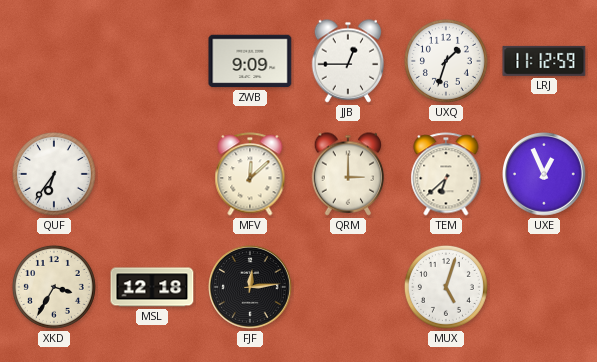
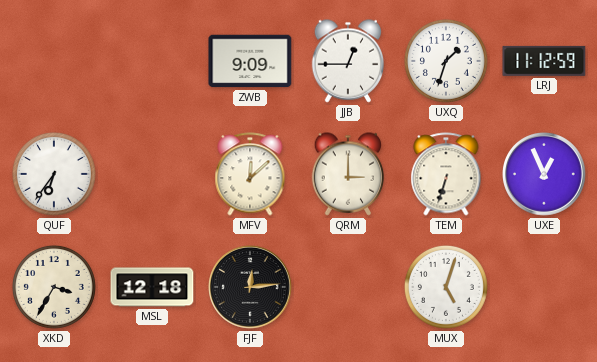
TEM: 6:38 -> 6:33 (446, 174)
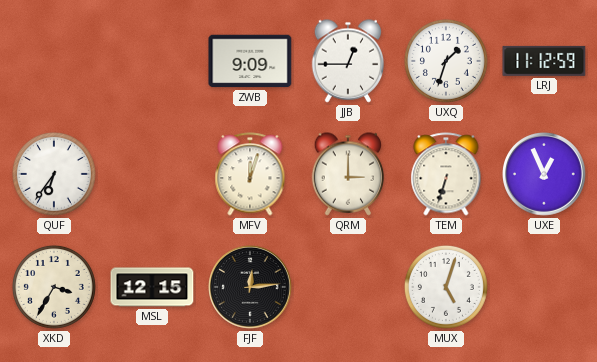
MFV: 12:08 -> 12:03 (250, 174)
MSL: 12:18 -> 12:15 (152, 287)
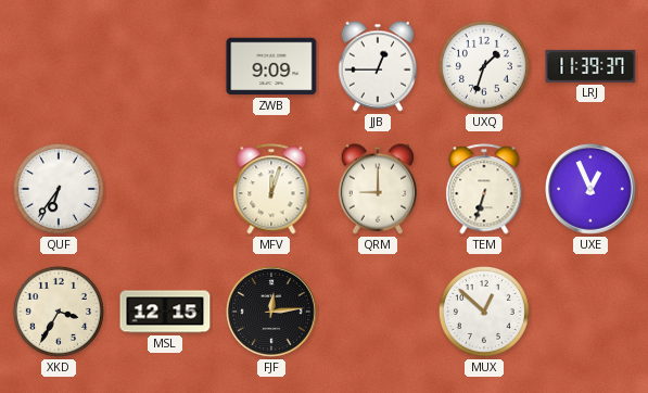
LRJ: 11:12 -> 11:39 (590, 66)
QRM: 3:00 -> 9:00 (378, 189)
MUX: 5:03 -> 12:52 (484, 312)
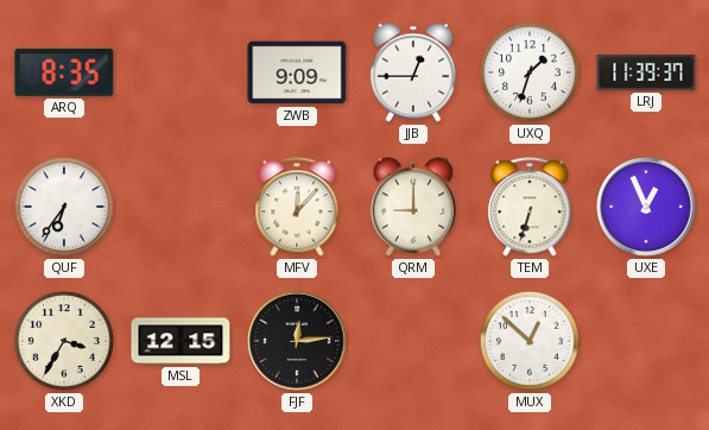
ARQ: none -> 8:35 (64, 72)
MFV: 12:03 -> 12:07 (297, 207)
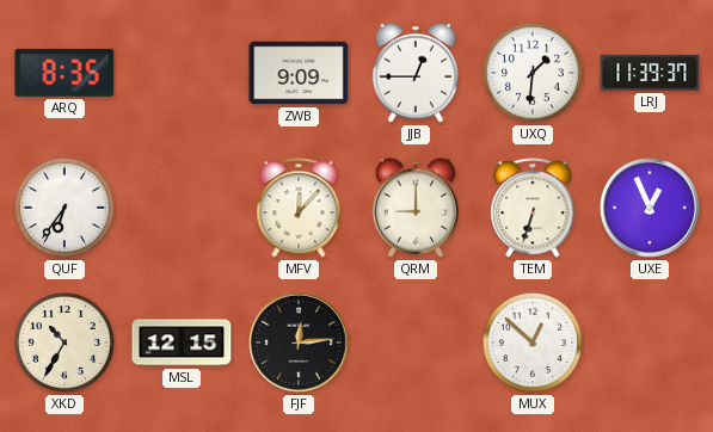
UXQ: 1:33 -> 1:31 (533, 73)
XKD: 3:35 -> 10:35 (64, 342)
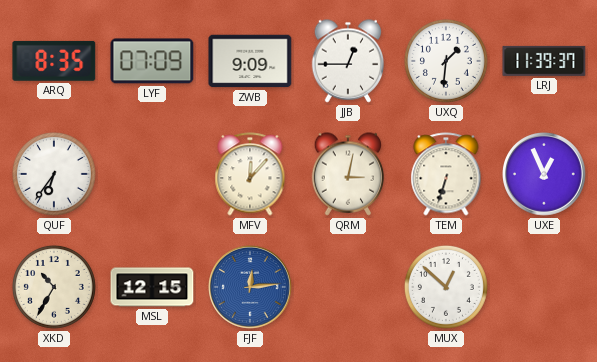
LYF: none -> 07:09 (152, 61)
QRM: 9:00 -> 3:02 (348, 174)
FJF dial: black -> blue (251, 288)
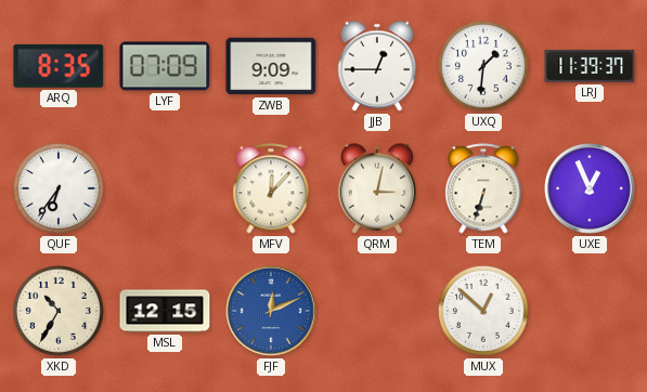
FJF: 12:14 -> 12:11 (272, 312)
